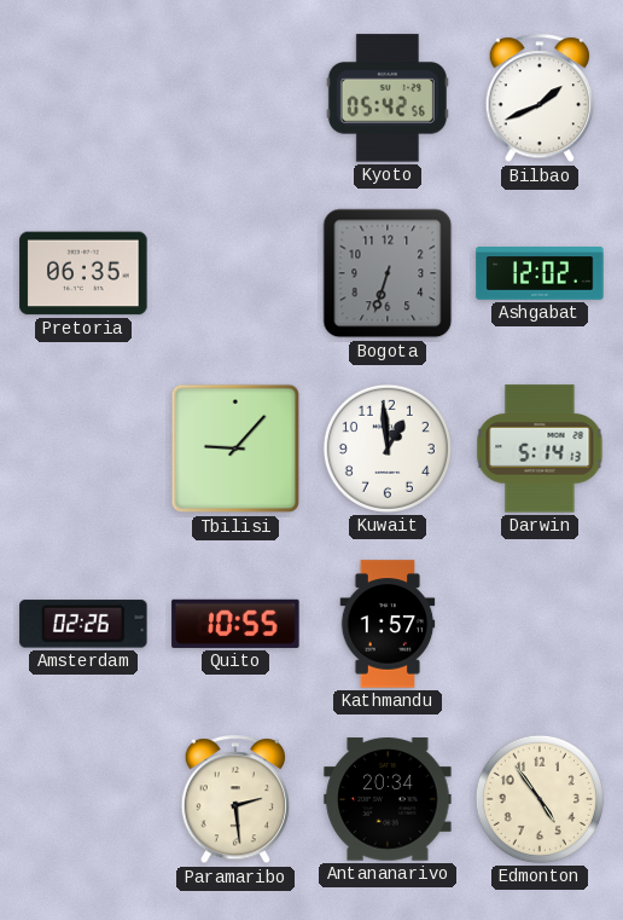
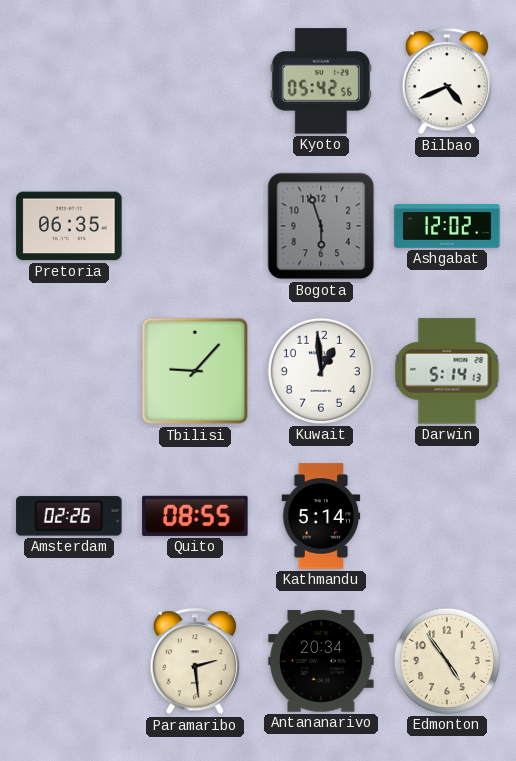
Bilbao: 1:41 -> 4:41 (446, 82)
Bogota: 6:33 -> 5:57 (321, 226)
Quito: 10:55 -> 08:55 (195, 516)
Kathmandu: 1:57 -> 5:14 (321, 516)
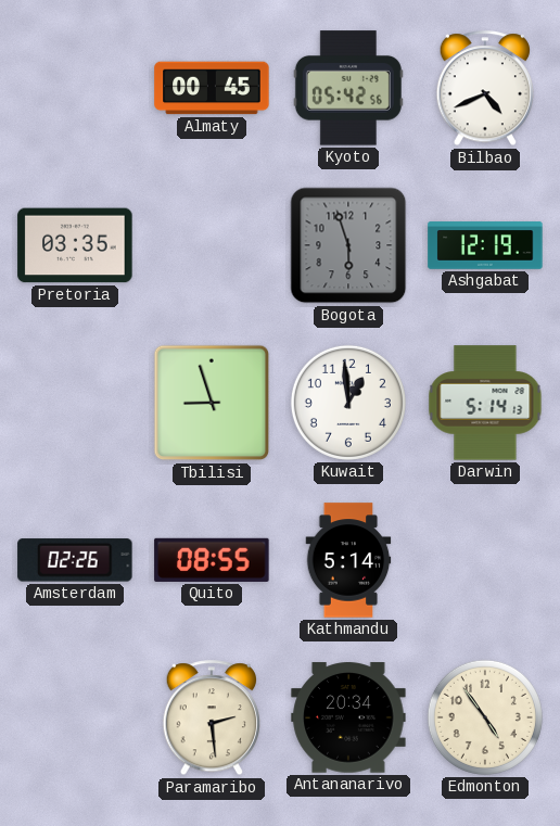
Almaty: none -> 00:45 (212, 88)
Pretoria: 06:35 -> 03:35 (75, 245)
Ashgabat: 12:02 -> 12:19 (485, 245)
Tbilisi: 9:07 -> 8:57 (212, 403)
